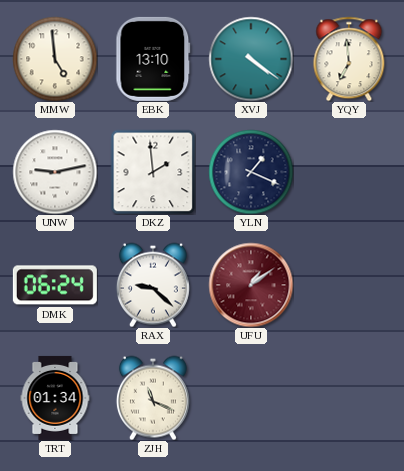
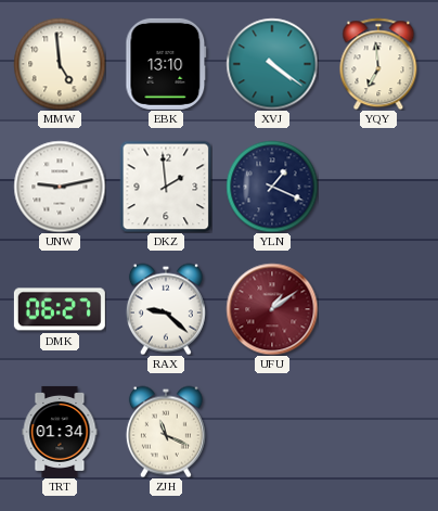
DMK: 06:24 -> 06:27 (60, 309)
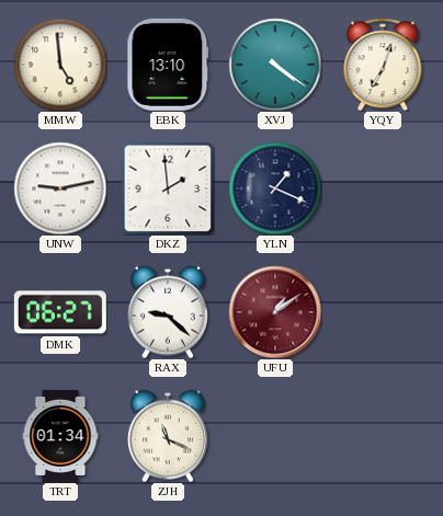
YQY: 6:59 -> 7:03 (383, 65)
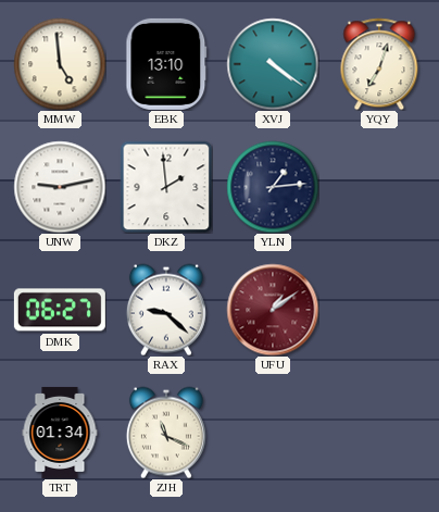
YLN: 1:19 -> 1:14 (273, 187)
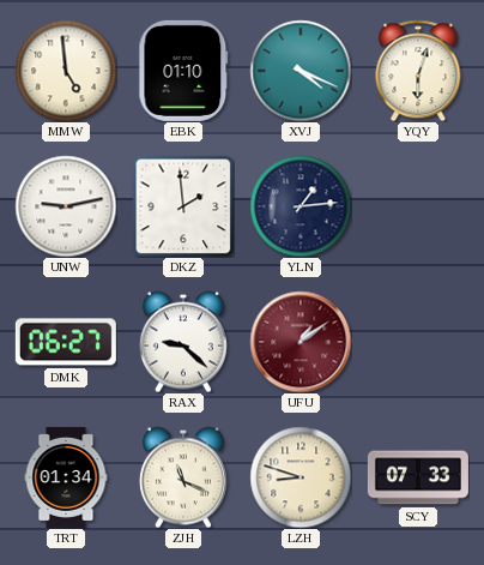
EBK: 13:10 -> 01:10 (183, 71)
XVJ: 4:21 -> 4:19 (301, 71)
YQY: 7:03 -> 6:03 (418, 71)
LZH: none -> 8:48 (301, 477)
SCY: none -> 07:33 (418, 477)
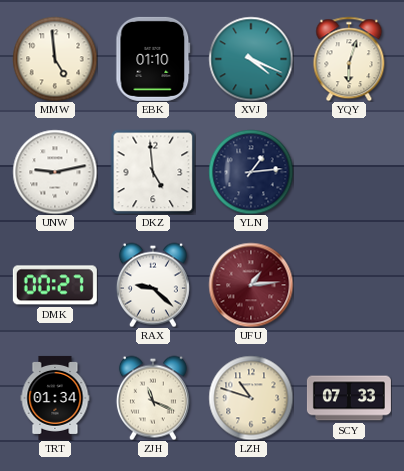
DKZ: 1:59 -> 4:59 (153, 172)
DMK: 06:27 -> 00:27 (55, 285)
UFU: 1:09 -> 1:14 (251, 285)
LZH: 8:48 -> 10:48 (251, 398)
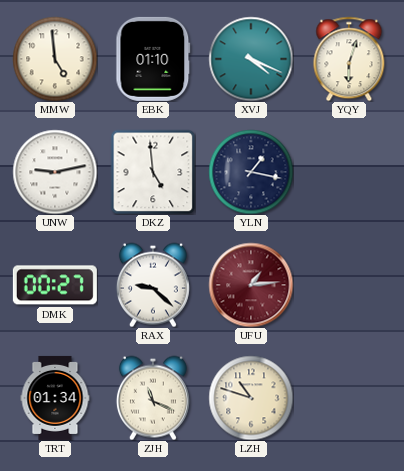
YLN: 1:14 -> 1:17 (251, 172)
SCY: 07:33 -> none (349, 398)
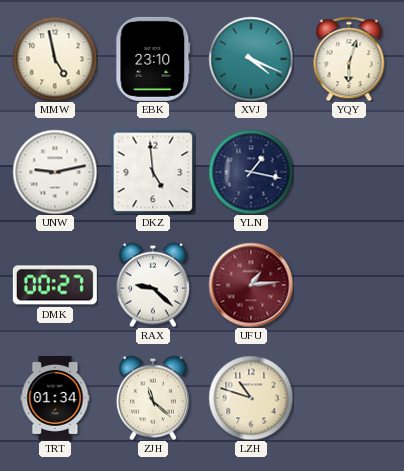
MMW: 4:59 -> 4:58 (55, 59)
EBK: 01:10 -> 23:10 (153, 59)
ZJH: 11:19 -> 11:22 (153, 398)
